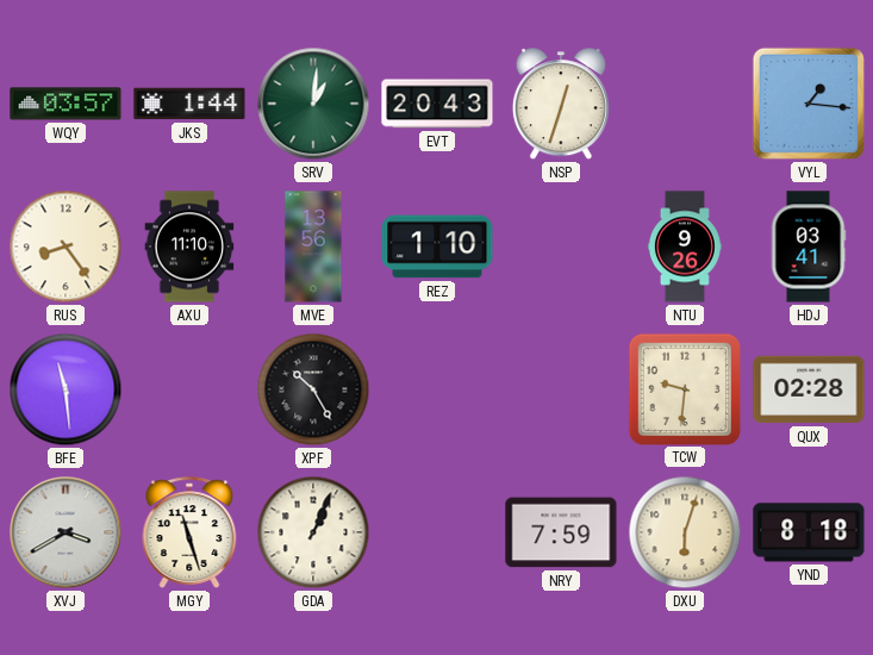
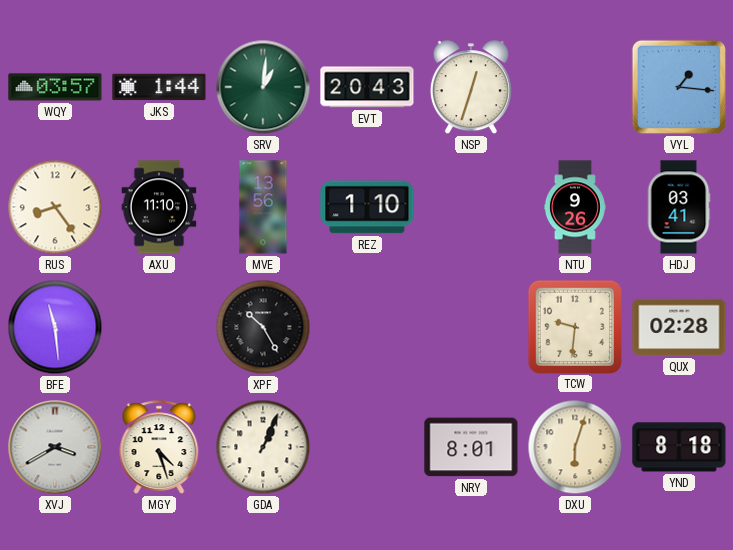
MGY: 11:27 -> 4:27 (159, 447)
NRY: 7:59 -> 8:01 (471, 447)
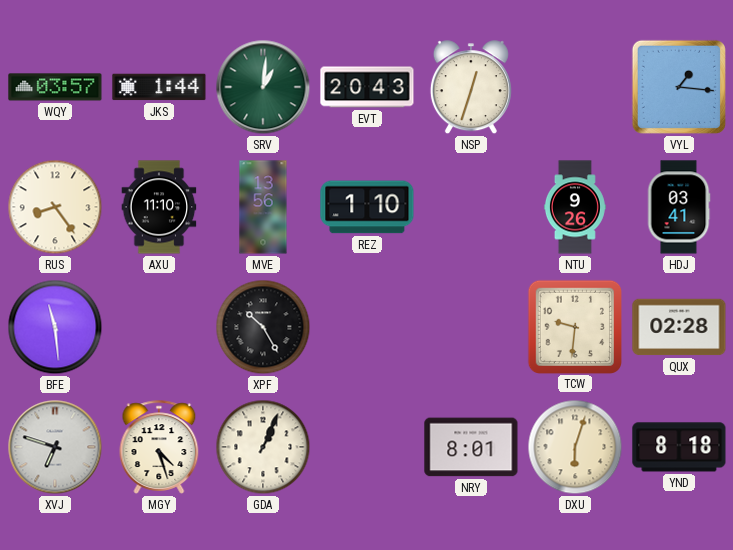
XVJ: 3:40 -> 6:48 (55, 447)
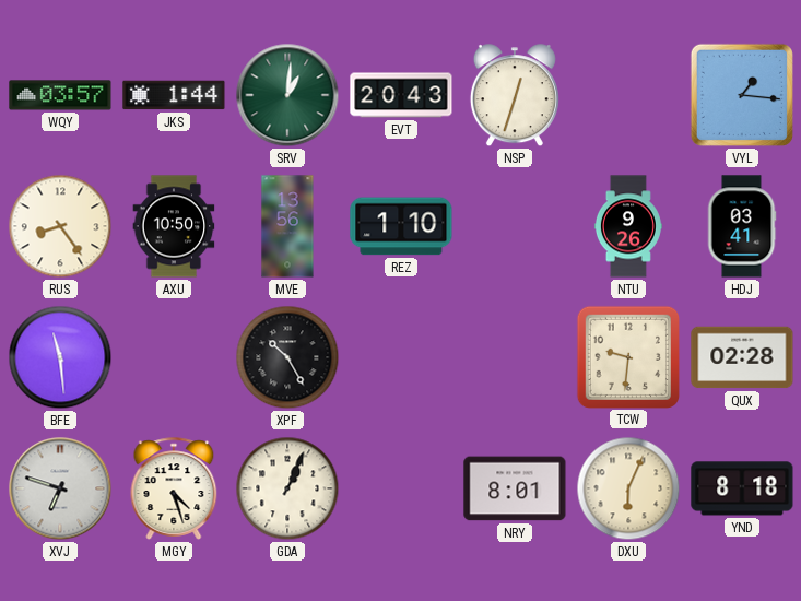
AXU: 11:10 -> 10:50 (174, 226)
DXU: 6:03 -> 6:04 (628, 488)
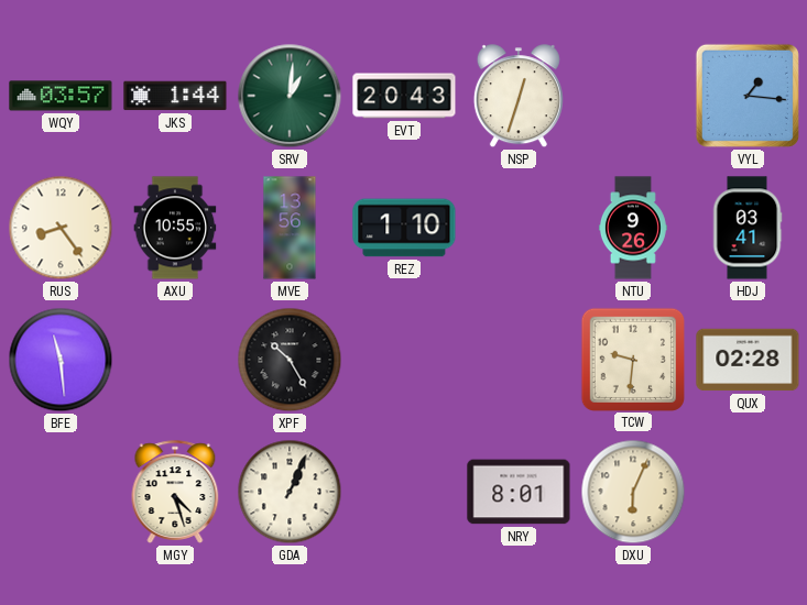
AXU: 10:50 -> 10:55 (175, 228)
XVJ: 6:48 -> none (60, 488)
YND: 8:18 -> none (742, 488)
